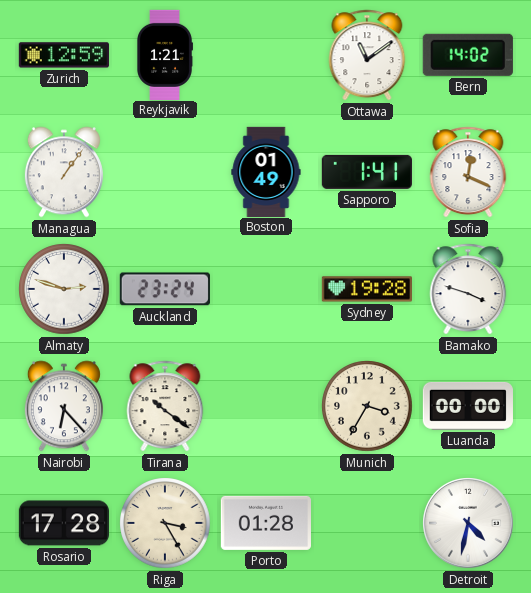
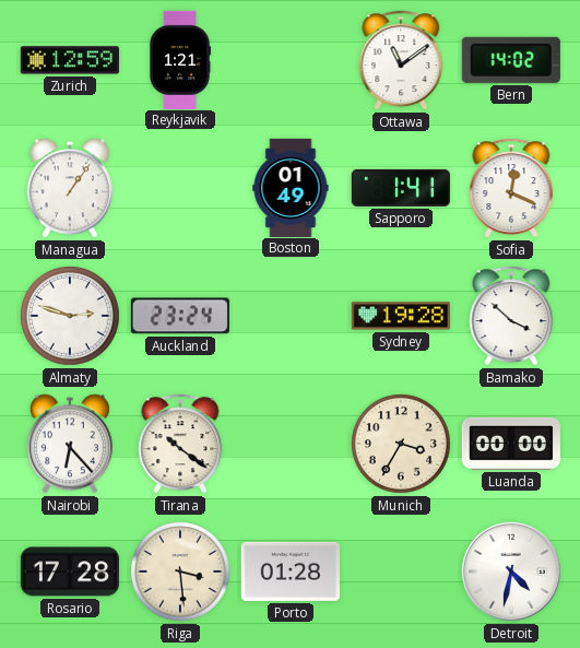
Bamako: 3:48 -> 3:52 (511, 316)
Riga: 3:25 -> 3:29 (180, 572)
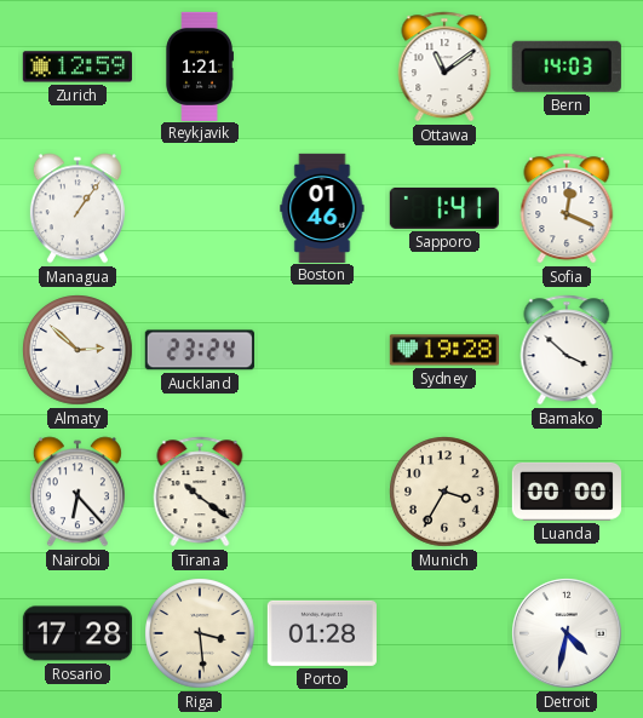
Bern: 14:02 -> 14:03 (567, 67)
Boston: 01:49 -> 01:46 (322, 207)
Almaty: 2:48 -> 2:52 (77, 350)
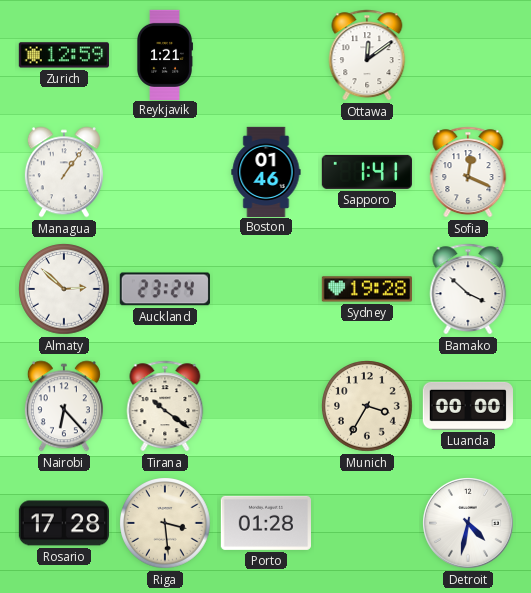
Ottawa: 11:09 -> 12:09 (367, 55)
Bern: 14:03 -> none (567, 67)
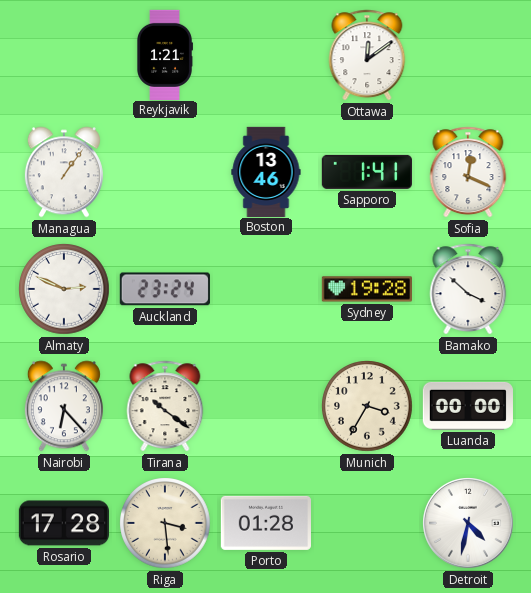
Zurich: 12:59 -> none (64, 55)
Boston: 01:46 -> 13:46 (266, 171)
Almaty: 2:52 -> 2:49 (64, 289)
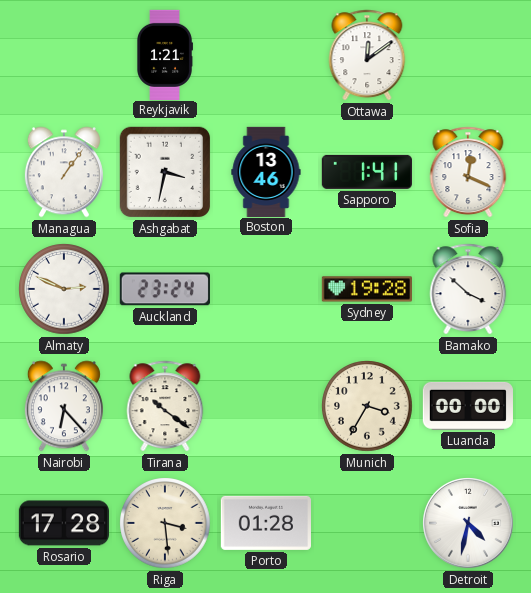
Ashgabat: none -> 3:32 (165, 172)
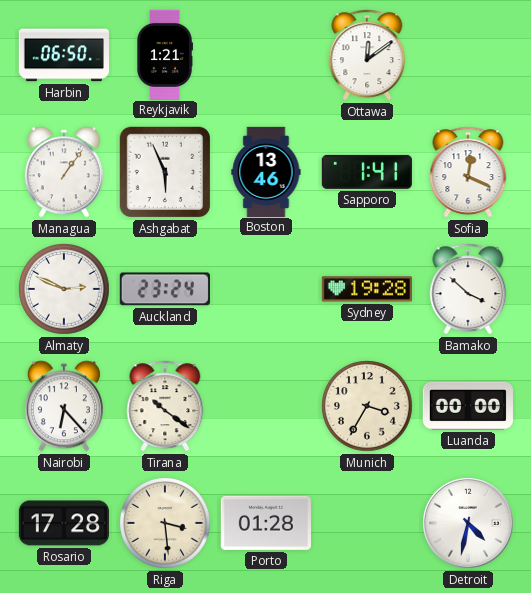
Harbin: none -> 06:50 (63, 55)
Ashgabat: 3:32 -> 5:56 (165, 172)
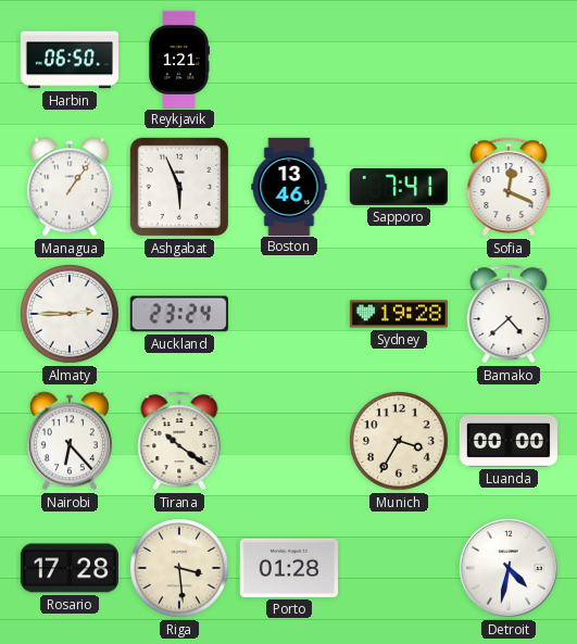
Ottawa: 12:09 -> none (367, 55)
Sapporo: 1:41 -> 7:41 (399, 187)
Almaty: 2:49 -> 2:45 (70, 314)
Bamako: 3:52 -> 4:38 (509, 314)
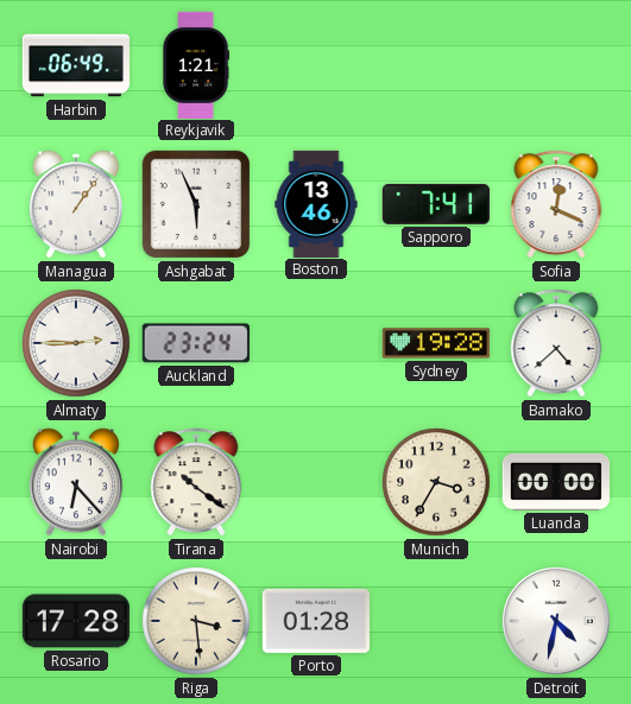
Harbin: 06:50 -> 06:49 (75, 65)
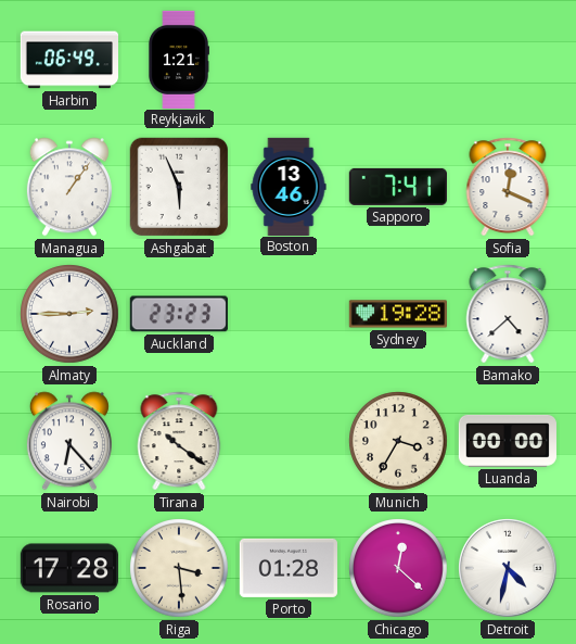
Auckland: 23:24 -> 23:23 (179, 314)
Chicago: none -> 12:22 (398, 568)
